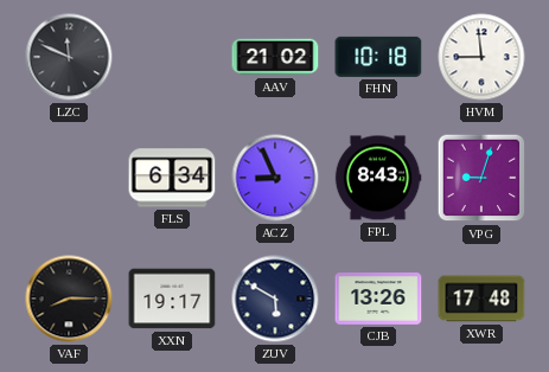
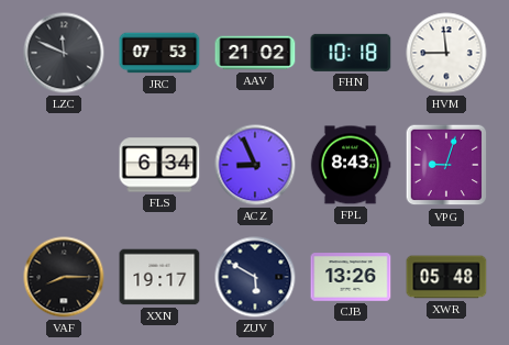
JRC: none -> 07:53 (159, 53)
XWR: 17:48 -> 05:48 (446, 277)
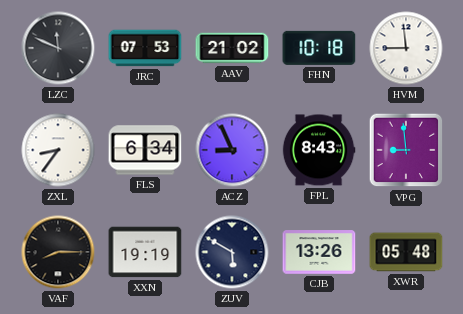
ZXL: none -> 8:36 (58, 150)
VPG: 9:03 -> 8:59 (406, 150)
XXN: 19:17 -> 19:19 (145, 252)
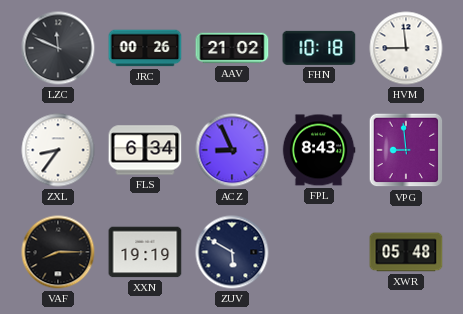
JRC: 07:53 -> 00:26 (145, 48)
CJB: 13:26 -> none (319, 252)
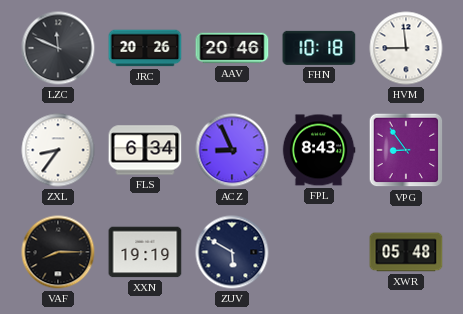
JRC: 00:26 -> 20:26 (145, 48)
AAV: 21:02 -> 20:46 (232, 48)
VPG: 8:59 -> 8:54 (406, 150)
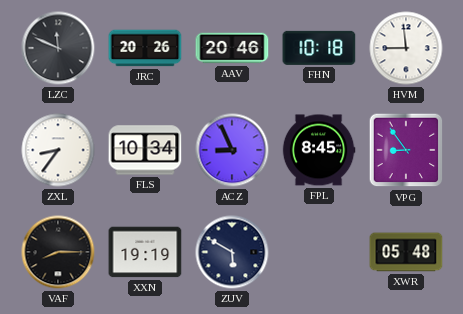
FLS: 6:34 -> 10:34 (145, 150)
FPL: 8:43 -> 8:45 (319, 150)
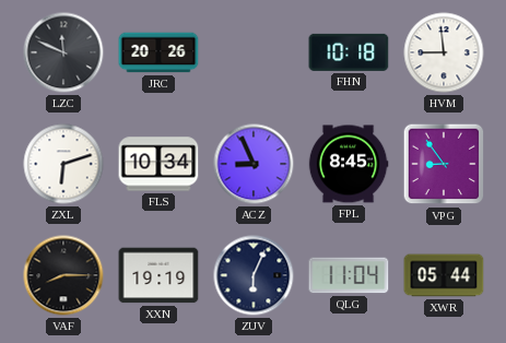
AAV: 20:46 -> none (232, 48)
ZXL: 8:36 -> 6:12 (63, 164)
ZUV: 5:50 -> 6:04 (254, 275)
QLG: none -> 11:04 (349, 275)
XWR: 05:48 -> 05:44 (444, 275)
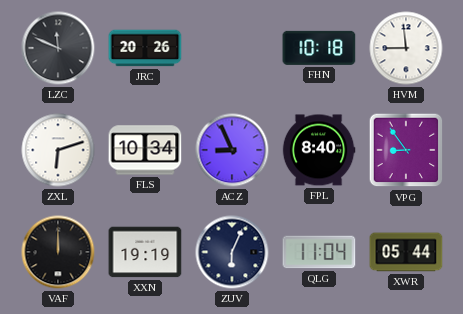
FPL: 8:45 -> 8:40 (319, 150)
VAF: 8:15 -> 12:00 (58, 252)
